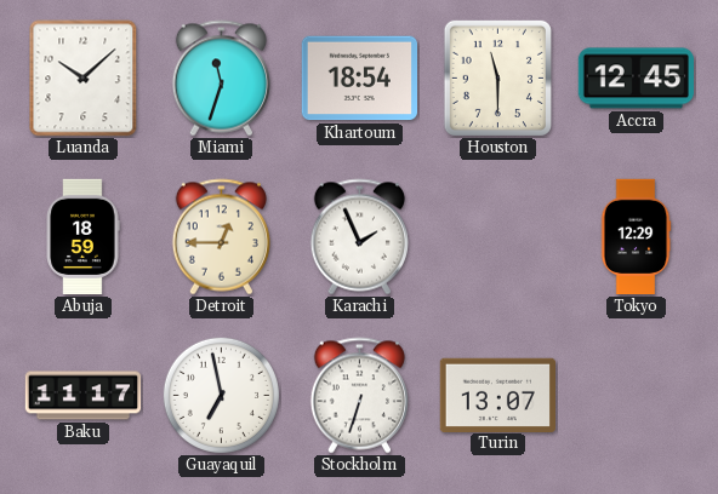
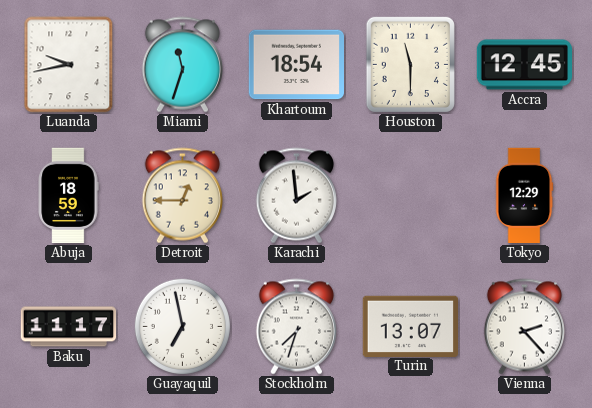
Luanda: 10:08 -> 9:43 (69, 65)
Karachi: 1:56 -> 1:59 (296, 196)
Stockholm: 6:33 -> 7:33 (296, 327)
Vienna: none -> 2:23 (524, 327)
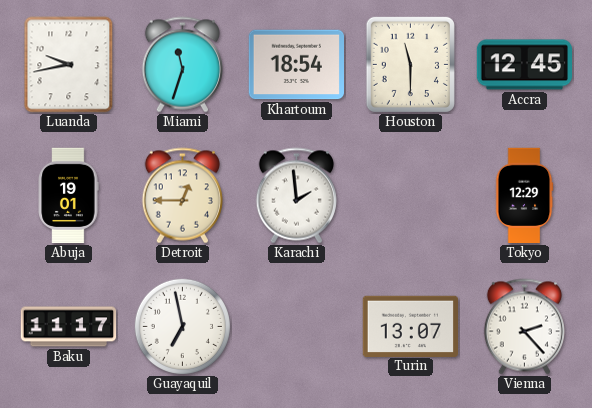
Abuja: 18:59 -> 19:01 (68, 196)
Stockholm: 7:33 -> none (296, 327)
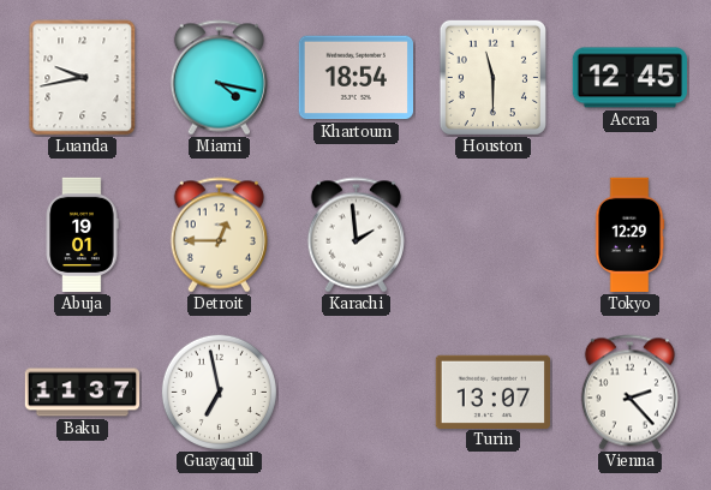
Miami: 11:33 -> 4:17 (219, 78)
Baku: 11:17 -> 11:37 (83, 393)
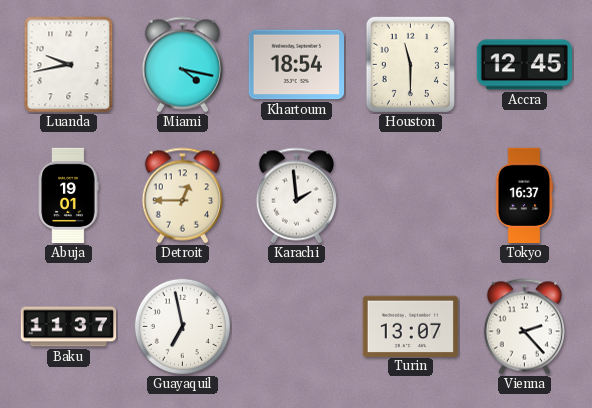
Tokyo: 12:29 -> 16:37 (524, 196)
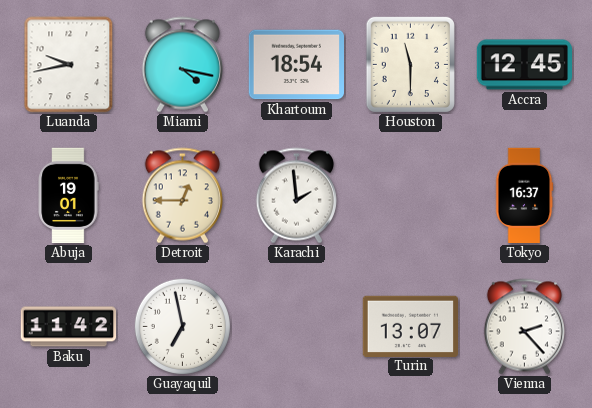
Baku: 11:37 -> 11:42 (69, 327)
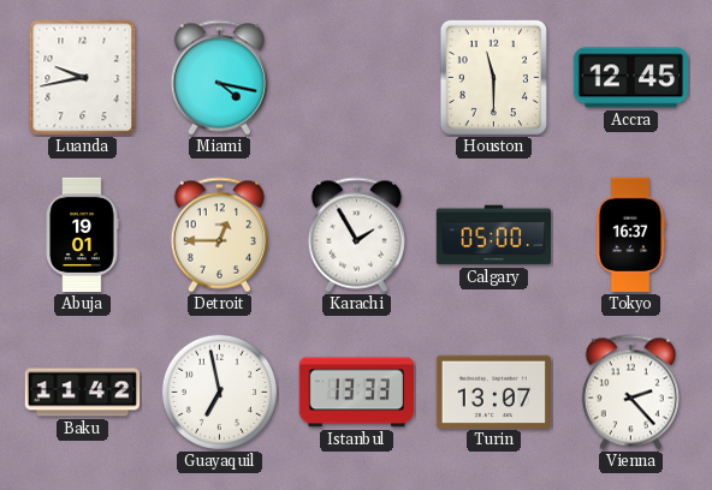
Khartoum: 18:54 -> none (296, 65)
Karachi: 1:59 -> 1:55 (356, 235)
Calgary: none -> 05:00 (494, 235)
Istanbul: none -> 13:33 (356, 393)
